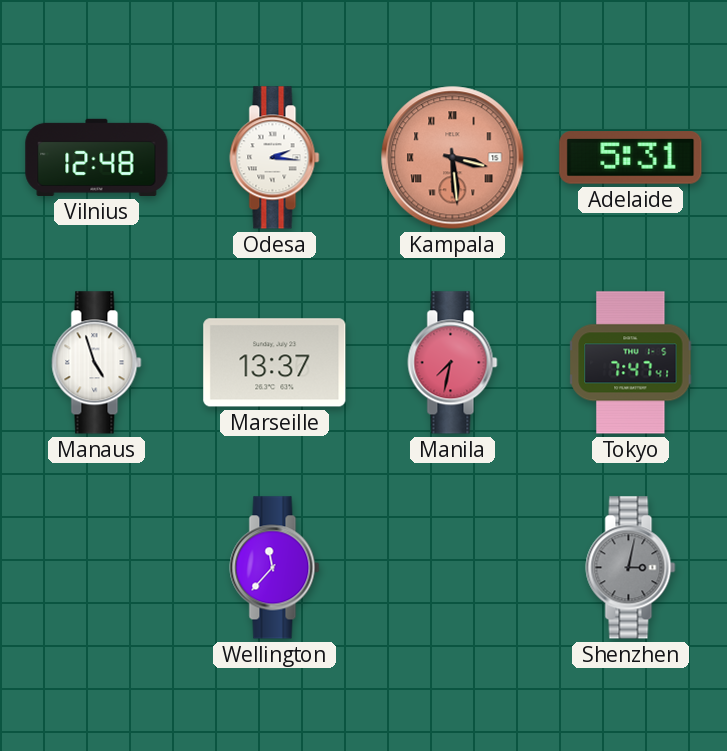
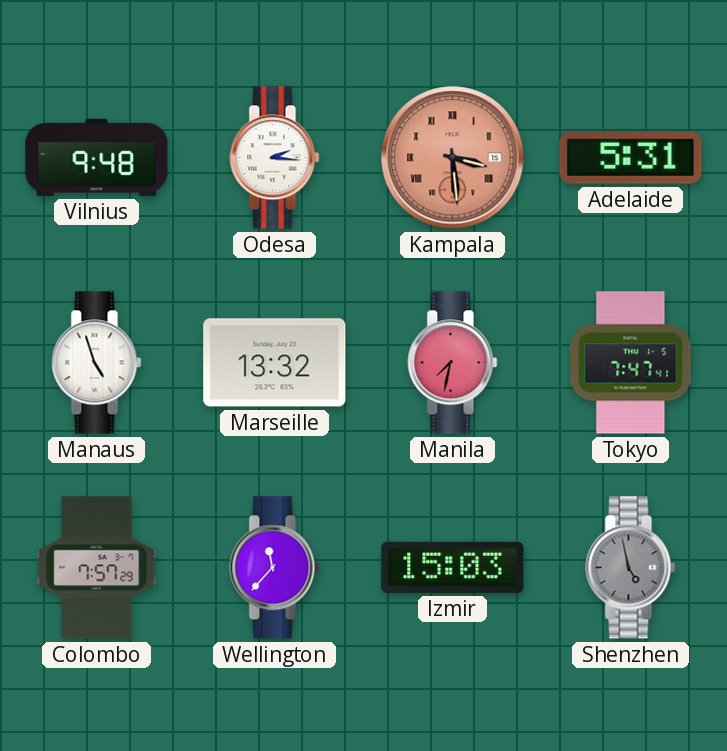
Vilnius: 12:48 -> 9:48 (97, 157)
Marseille: 13:37 -> 13:32 (275, 363)
Colombo: none -> 7:57 (97, 568)
Izmir: none -> 15:03 (453, 567)
Shenzhen: 3:02 -> 4:58 (631, 568)
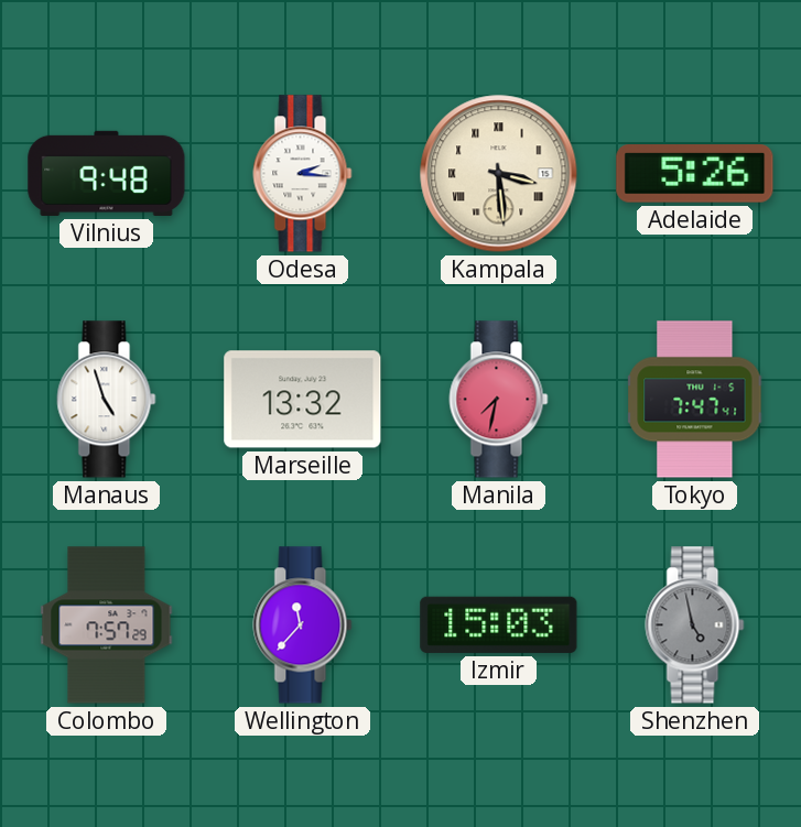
Kampala dial: salmon -> cream (499, 174)
Adelaide: 5:31 -> 5:26 (695, 174)
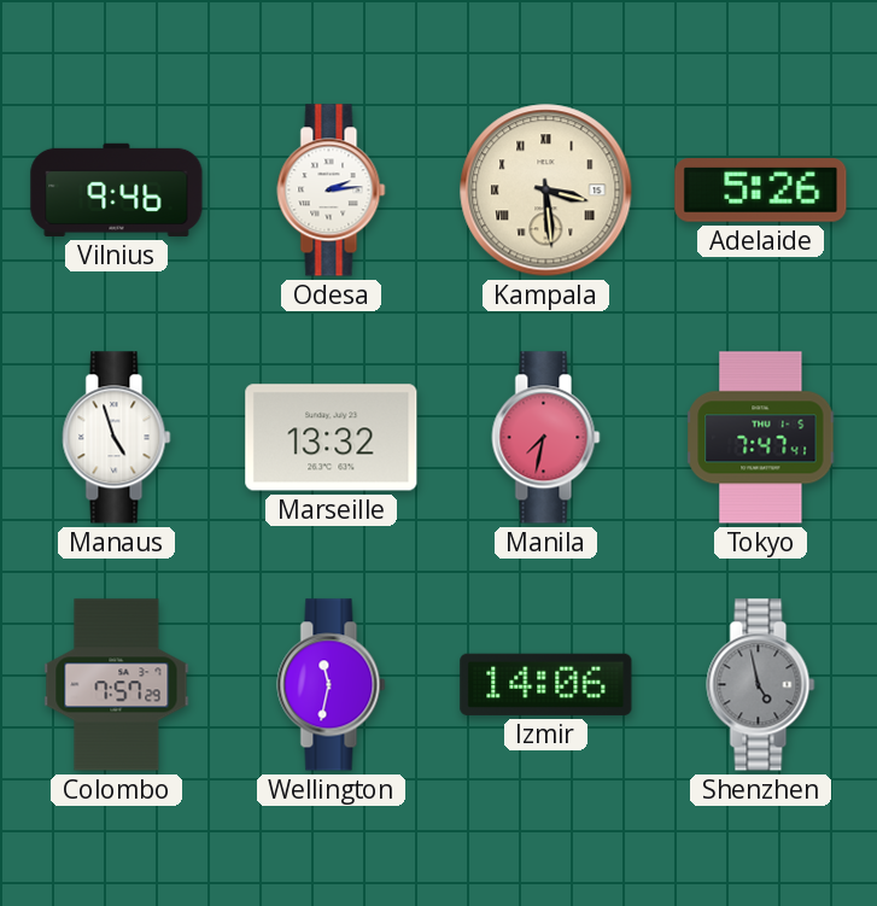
Vilnius: 9:48 -> 9:46 (117, 189)
Odesa: 2:16 -> 2:14 (332, 191)
Wellington: 11:37 -> 11:32 (332, 685)
Izmir: 15:03 -> 14:06 (546, 684)
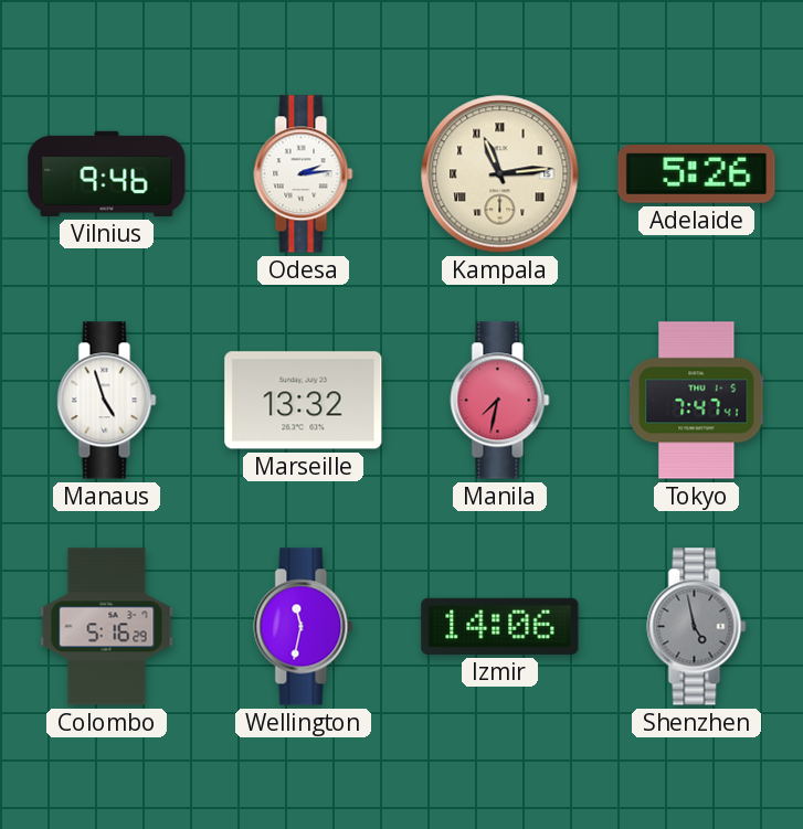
Kampala: 3:29 -> 11:14 (500, 174)
Colombo: 7:57 -> 5:16 (107, 627)
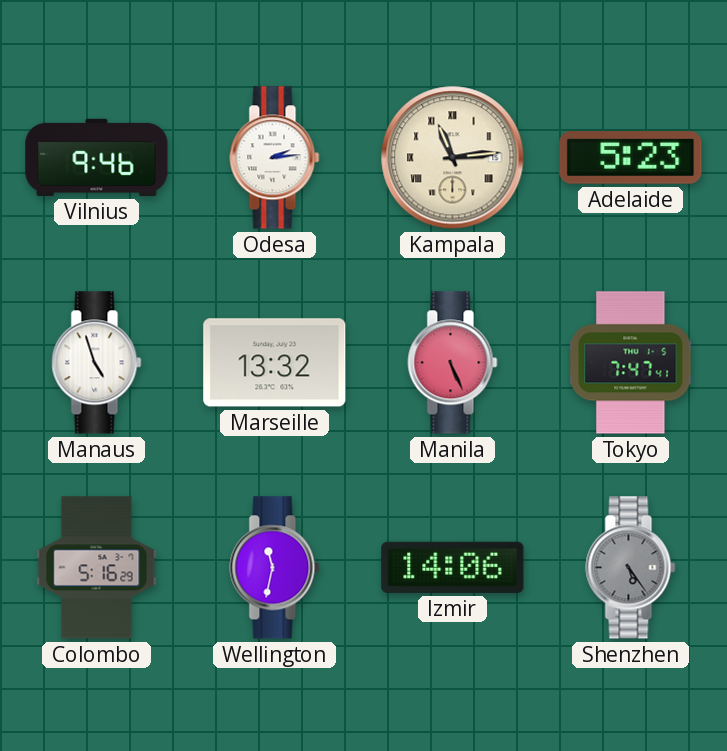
Adelaide: 5:26 -> 5:23 (631, 158)
Manila: 7:32 -> 5:26 (453, 363)
Shenzhen: 4:58 -> 5:24 (631, 568)
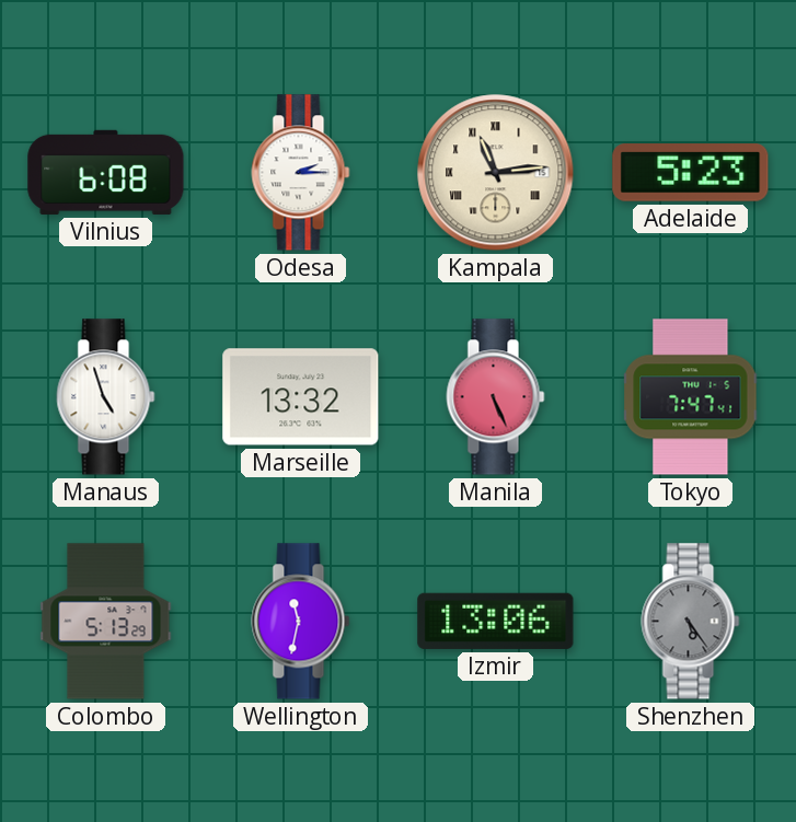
Vilnius: 9:46 -> 6:08 (106, 172)
Odesa: 2:14 -> 2:15 (301, 173)
Colombo: 5:16 -> 5:13 (106, 622)
Izmir: 14:06 -> 13:06 (496, 621)
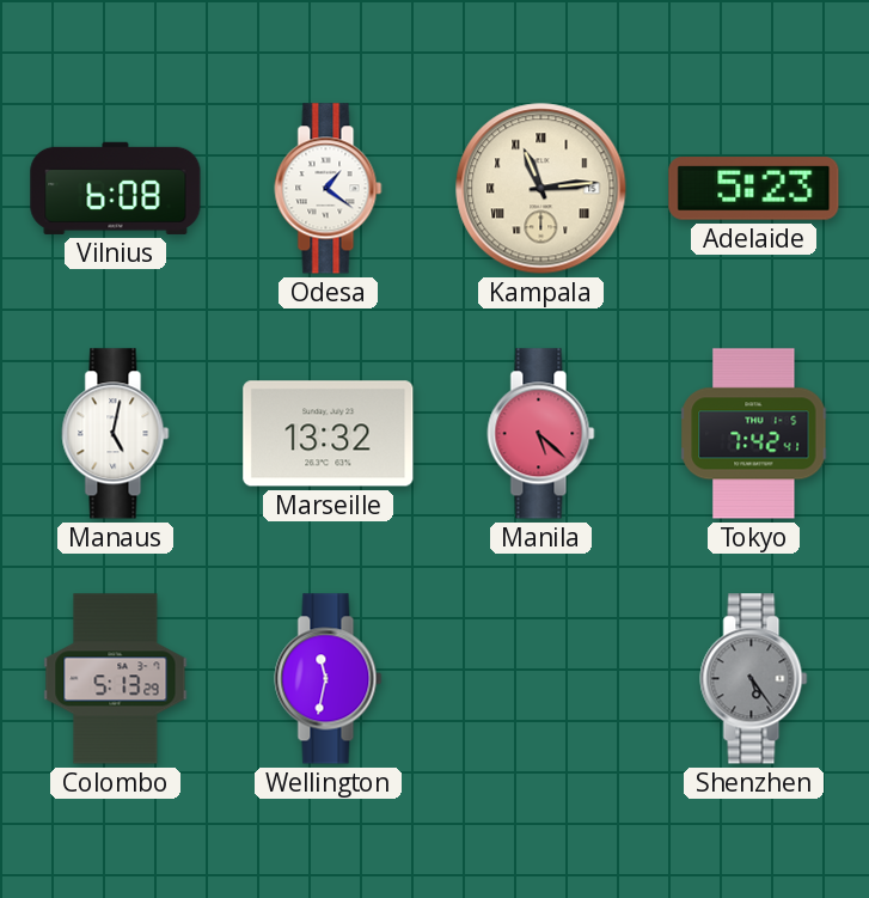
Odesa: 2:15 -> 1:21 (329, 189)
Manaus: 4:57 -> 5:02 (116, 434)
Manila: 5:26 -> 5:22 (541, 434)
Tokyo: 7:47 -> 7:42 (754, 434)
Izmir: 13:06 -> none (496, 621)
